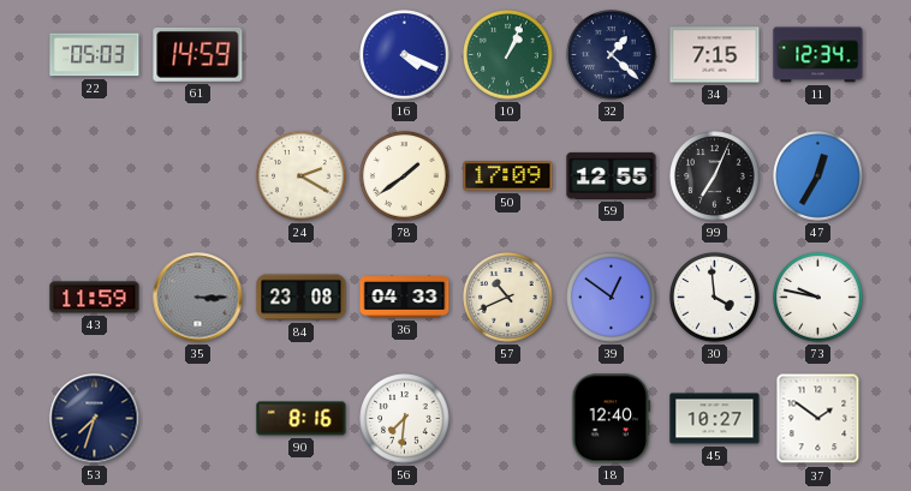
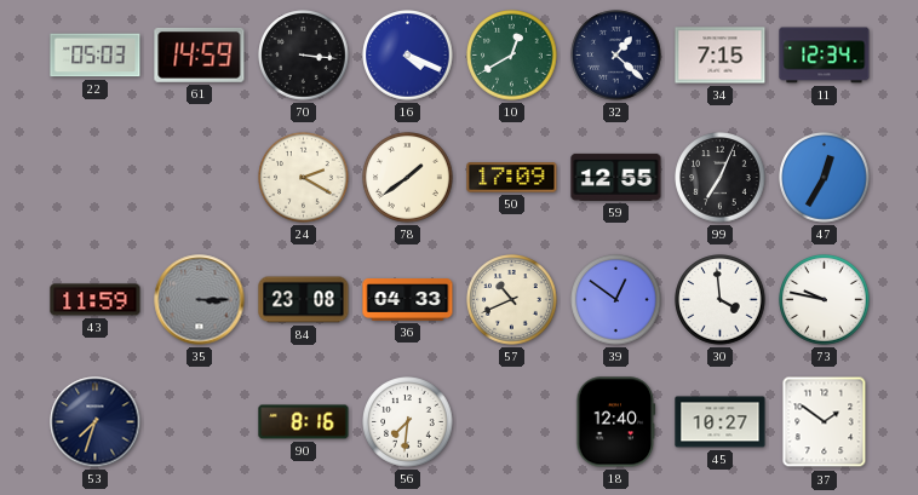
70: none -> 3:16 (304, 56)
10: 1:04 -> 12:40 (512, 56)
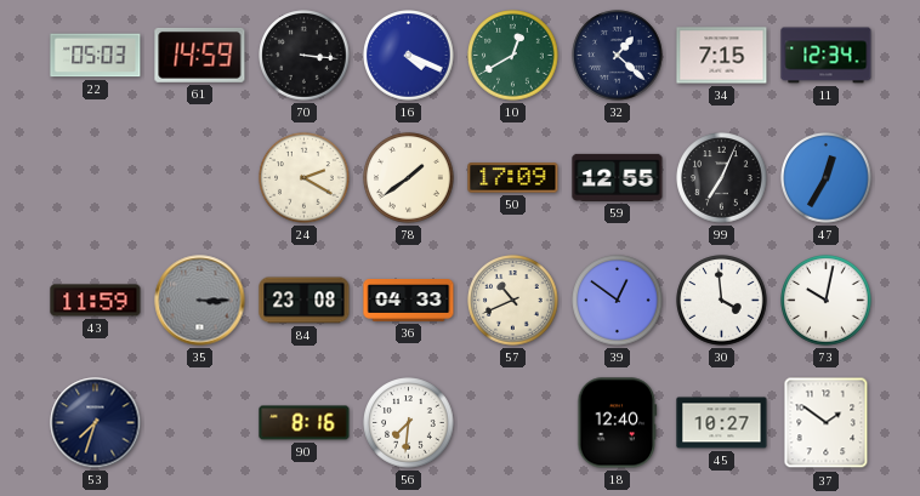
73: 9:47 -> 10:02 (827, 301)
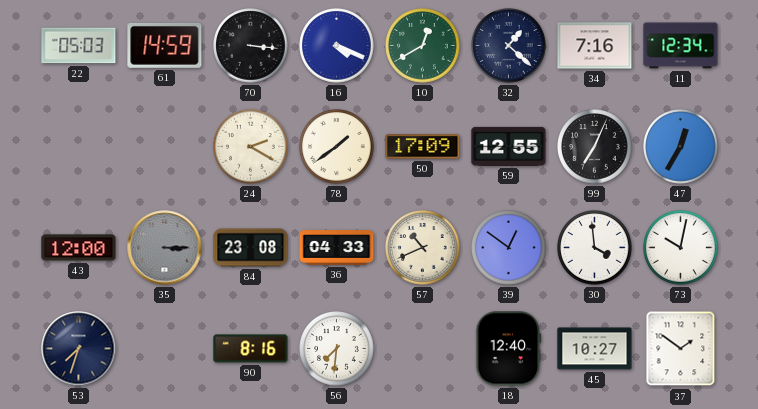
34: 7:15 -> 7:16 (595, 46)
43: 11:59 -> 12:00 (79, 248)
